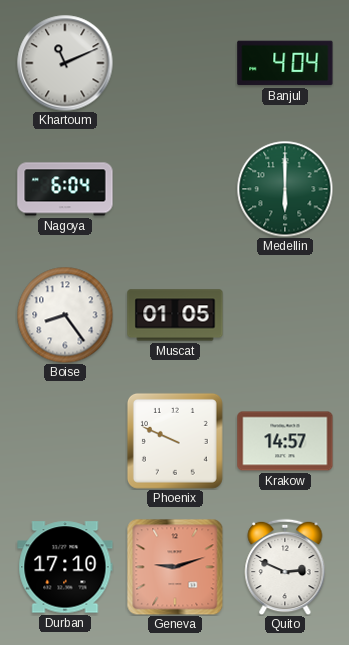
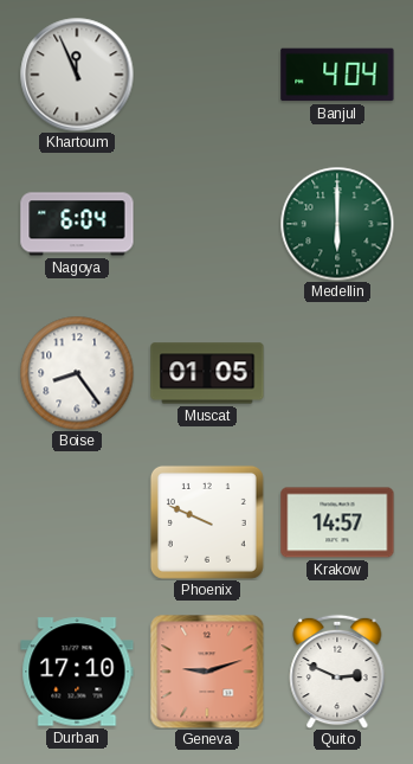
Khartoum: 11:11 -> 11:56 (77, 75)
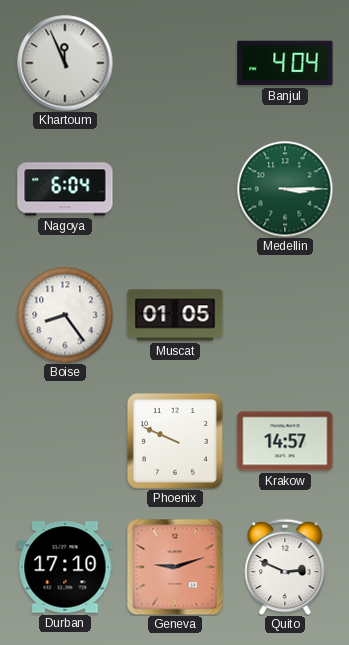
Medellin: 6:00 -> 3:15 (285, 189)
